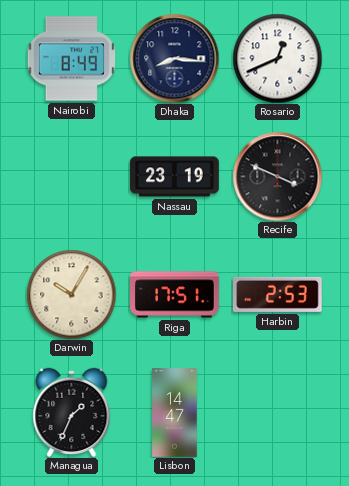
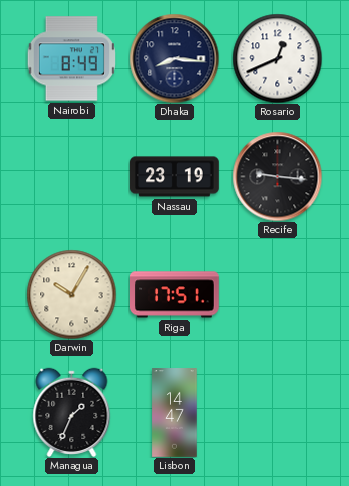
Recife: 3:49 -> 9:16 (277, 176)
Harbin: 2:53 -> none (278, 294)
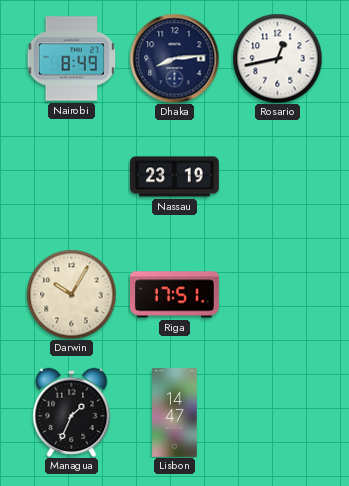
Dhaka: 8:16 -> 8:14 (174, 58)
Rosario: 12:41 -> 12:43 (277, 58)
Recife: 9:16 -> none (277, 176)
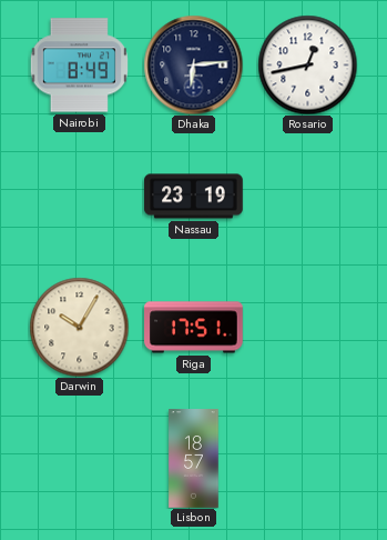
Dhaka: 8:14 -> 6:14 (193, 64)
Managua: 1:34 -> none (72, 412)
Lisbon: 14:47 -> 18:57 (194, 459)
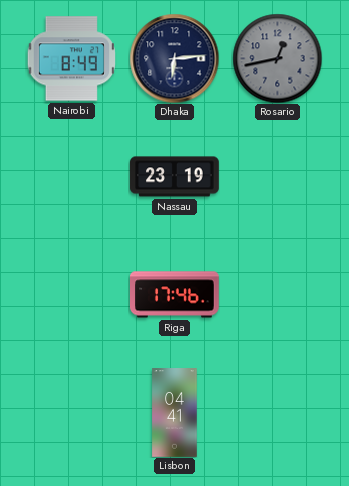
Rosario dial: white -> grey (277, 58)
Darwin: 10:05 -> none (79, 327)
Riga: 17:51 -> 17:46 (175, 295)
Lisbon: 18:57 -> 04:41 (175, 413)
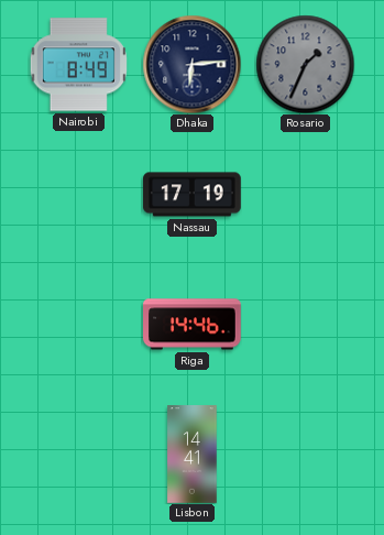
Rosario: 12:43 -> 1:34 (305, 64)
Nassau: 23:19 -> 17:19 (193, 195)
Riga: 17:46 -> 14:46 (193, 325)
Lisbon: 04:41 -> 14:41 (193, 455)
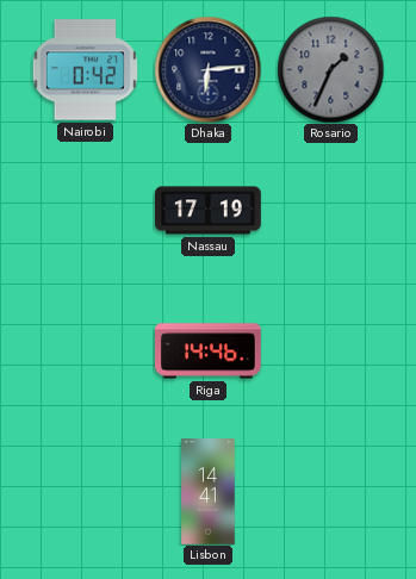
Nairobi: 8:49 -> 0:42 (85, 70)
